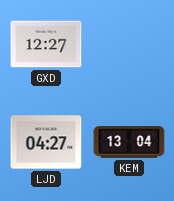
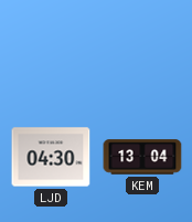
GXD: 12:27 -> none (46, 44)
LJD: 04:27 -> 04:30 (51, 157)
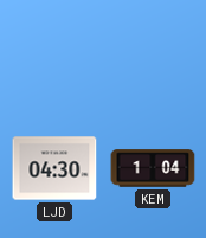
KEM: 13:04 -> 1:04 (153, 168)
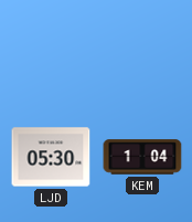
LJD: 04:30 -> 05:30 (51, 157)
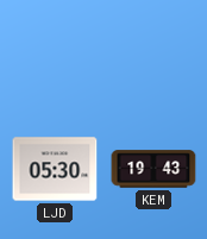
KEM: 1:04 -> 19:43 (153, 169)
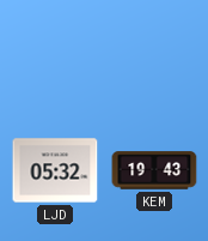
LJD: 05:30 -> 05:32 (55, 170)
